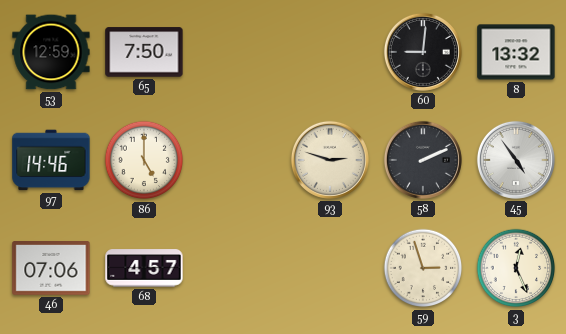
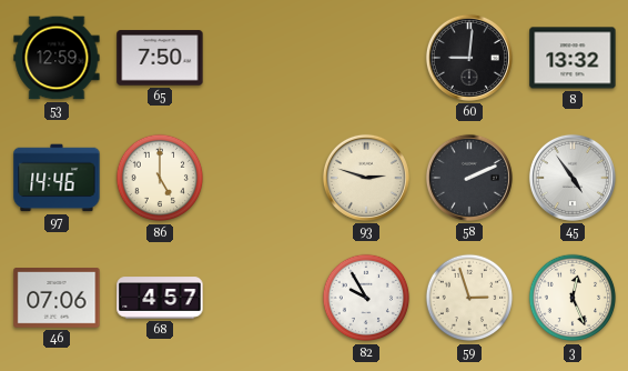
82: none -> 9:55 (366, 298)
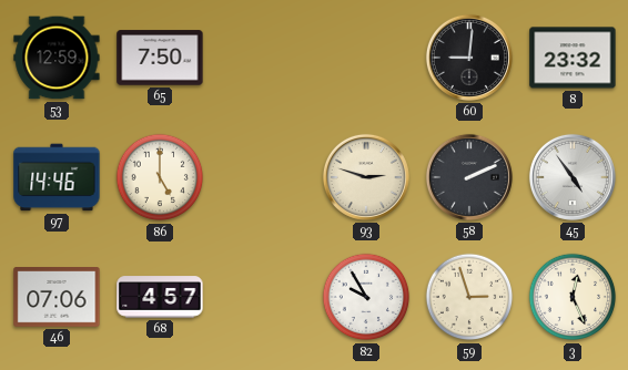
8: 13:32 -> 23:32 (573, 58)
